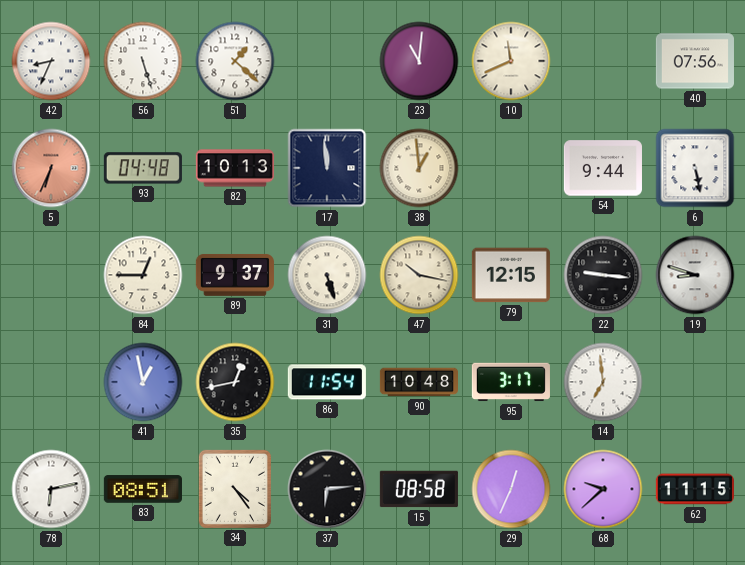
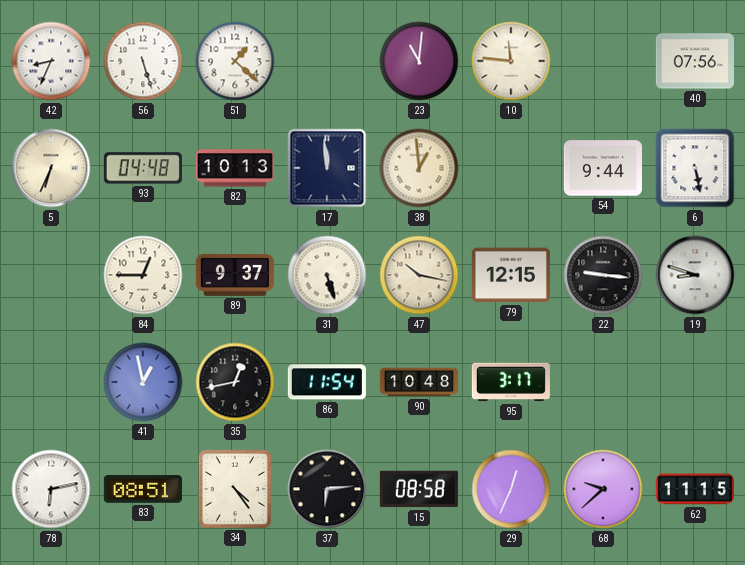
10: 11:41 -> 11:46 (511, 61)
5 dial: salmon -> cream (51, 168)
14: 6:59 -> none (603, 382)
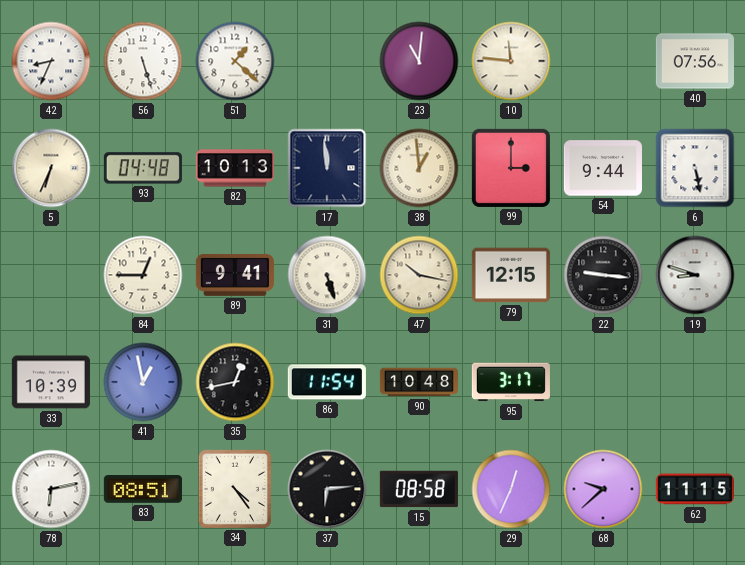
99: none -> 3:00 (511, 168)
89: 9:37 -> 9:41 (235, 275)
33: none -> 10:39 (51, 382)
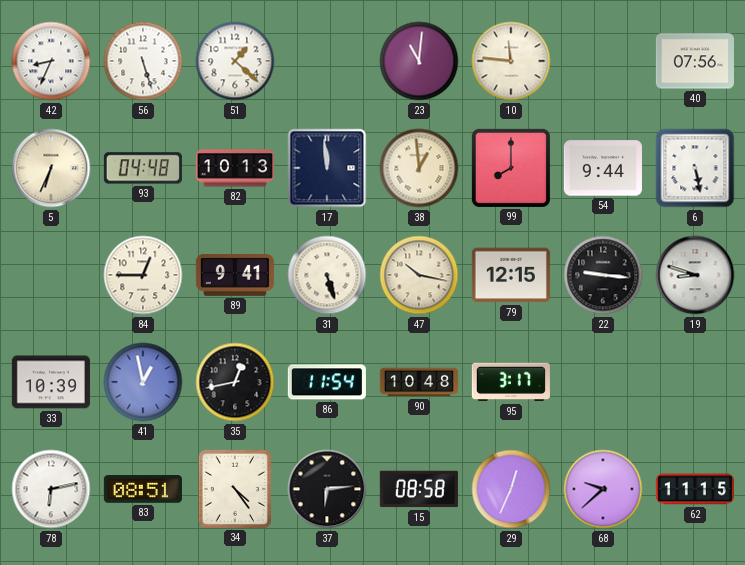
99: 3:00 -> 8:00 (511, 168)
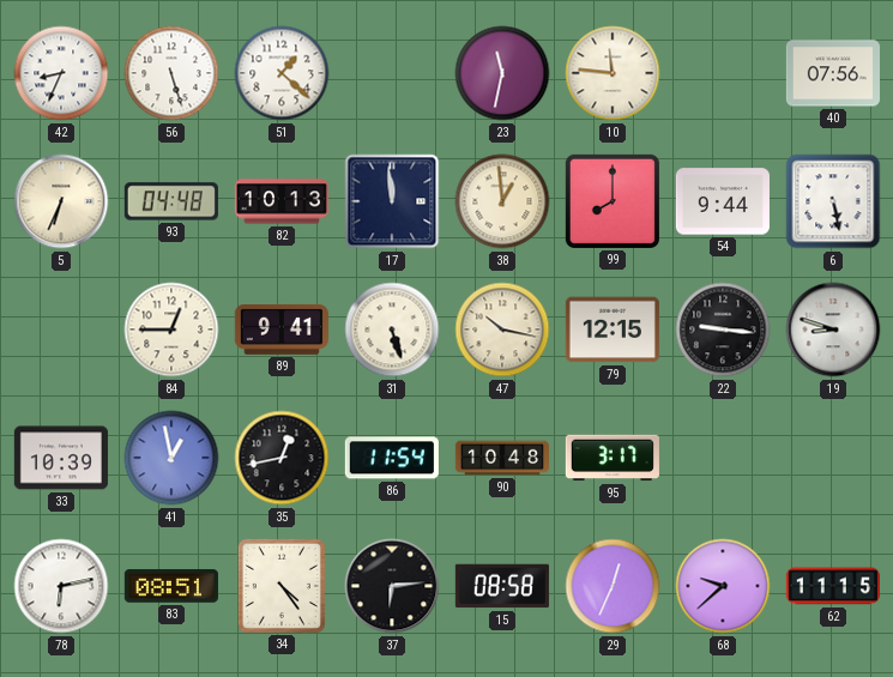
23: 11:01 -> 11:32 (502, 73)
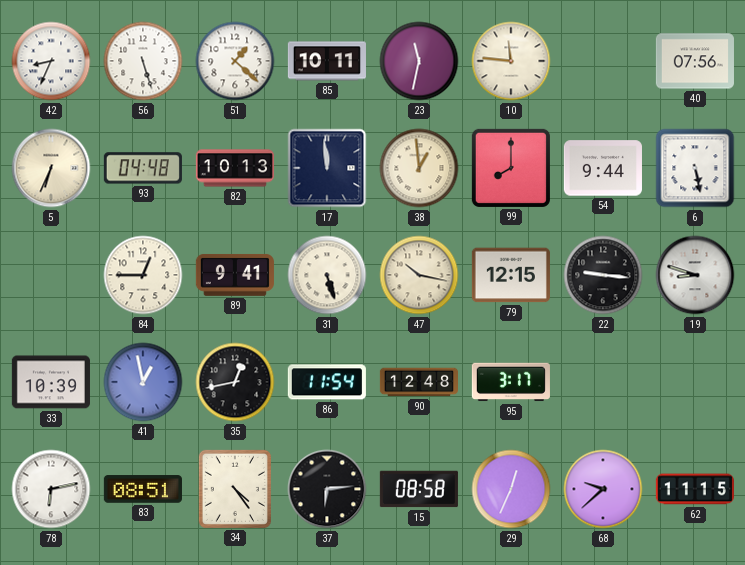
85: none -> 10:11 (327, 61)
90: 10:48 -> 12:48 (418, 382)
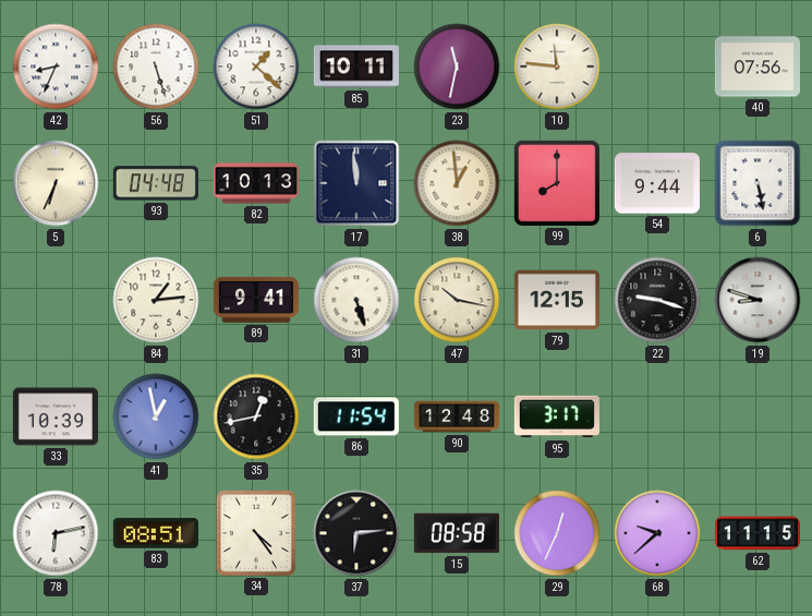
84: 12:45 -> 1:14 (156, 300)
22: 9:16 -> 9:18 (657, 300)
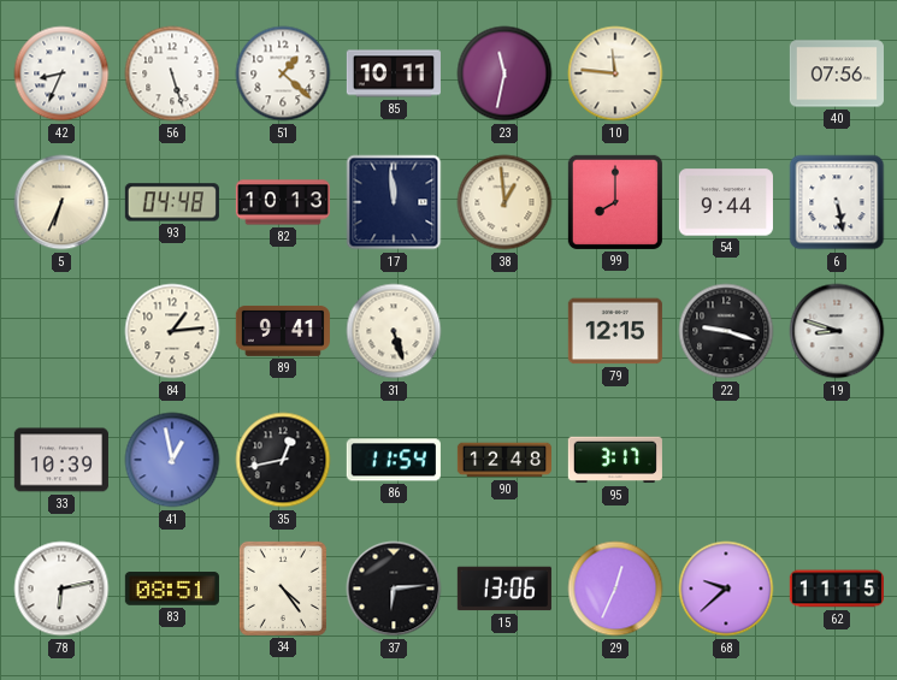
47: 10:17 -> none (457, 300)
15: 08:58 -> 13:06 (504, 589)
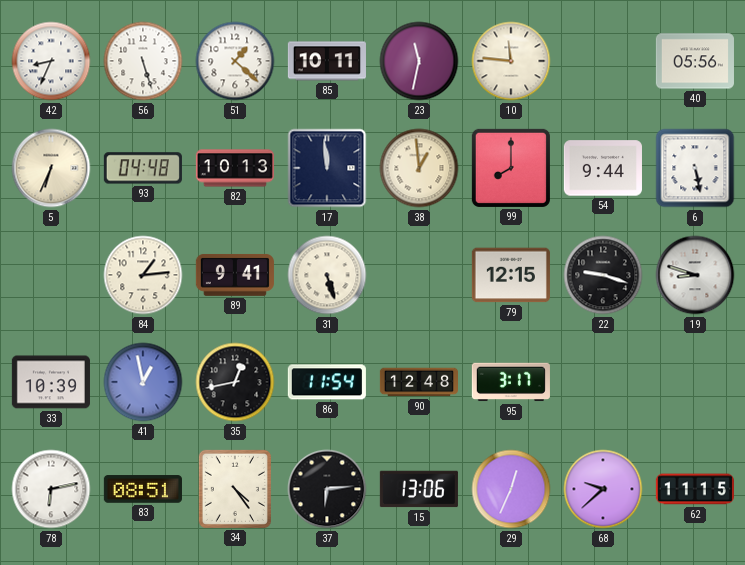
40: 07:56 -> 05:56 (695, 61)
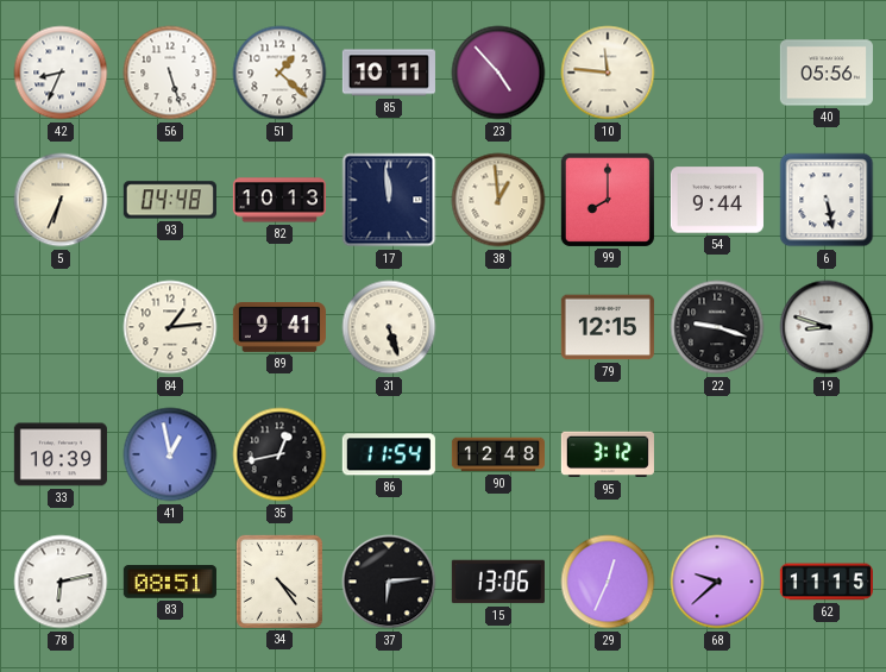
23: 11:32 -> 4:53 (498, 73)
95: 3:17 -> 3:12 (608, 454)
